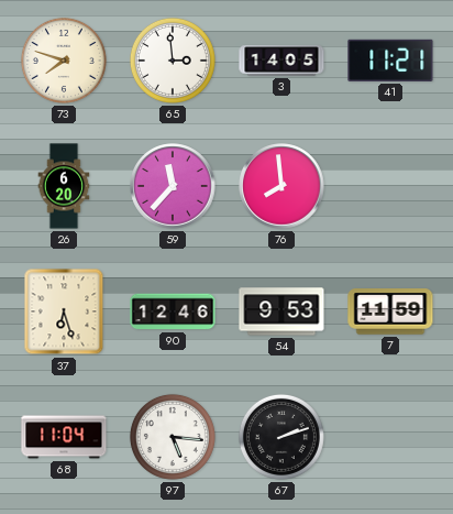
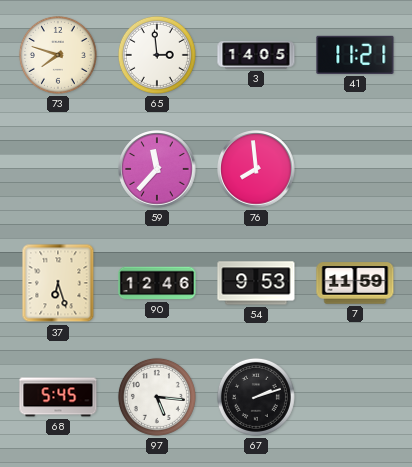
26: 6:20 -> none (64, 186)
68: 11:04 -> 5:45 (58, 397)
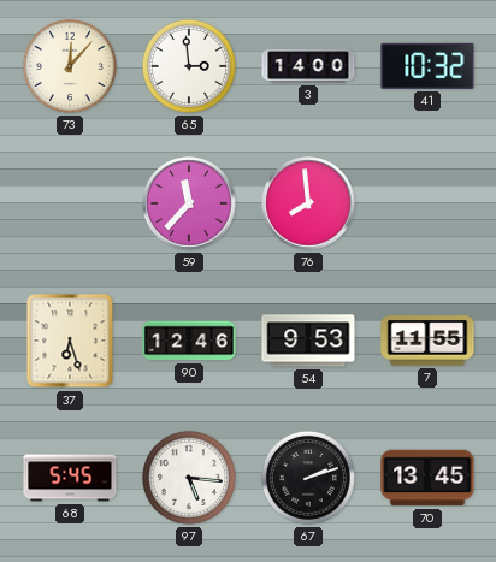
73: 7:48 -> 12:07 (70, 66)
3: 14:05 -> 14:00 (308, 66)
41: 11:21 -> 10:32 (427, 66)
7: 11:59 -> 11:55 (427, 341)
70: none -> 13:45 (427, 478)
